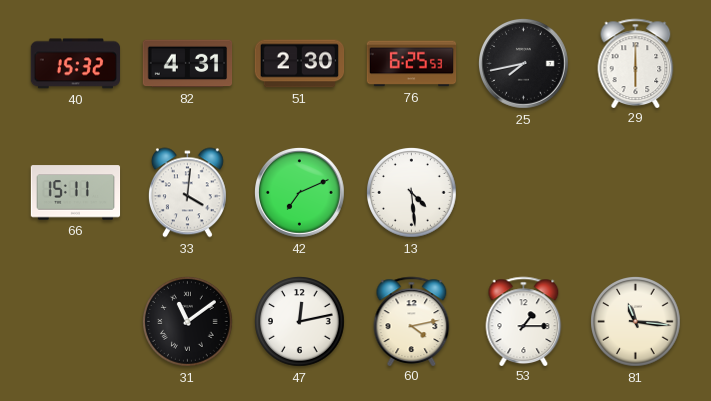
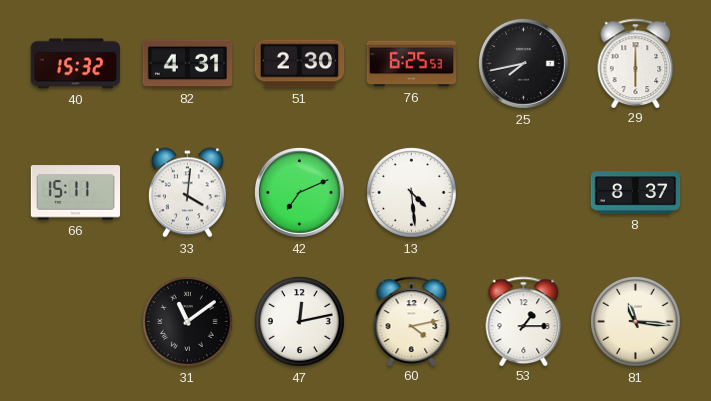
8: none -> 8:37 (636, 193)
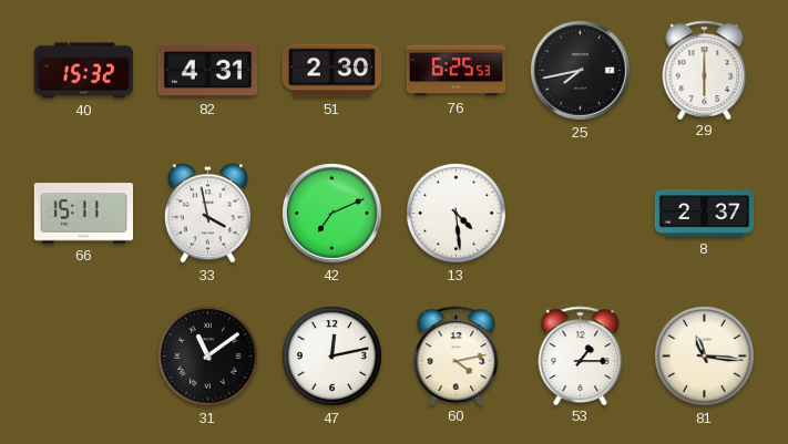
33: 4:01 -> 3:58 (207, 214)
8: 8:37 -> 2:37 (705, 214)
